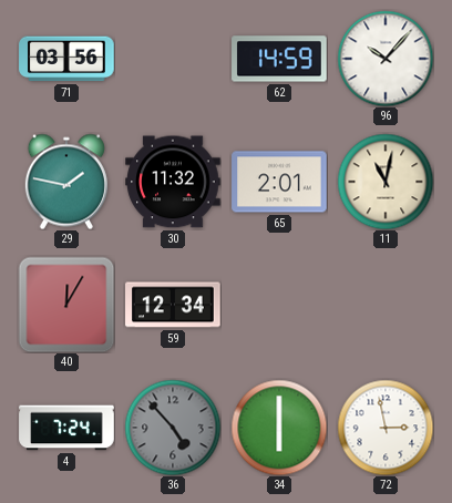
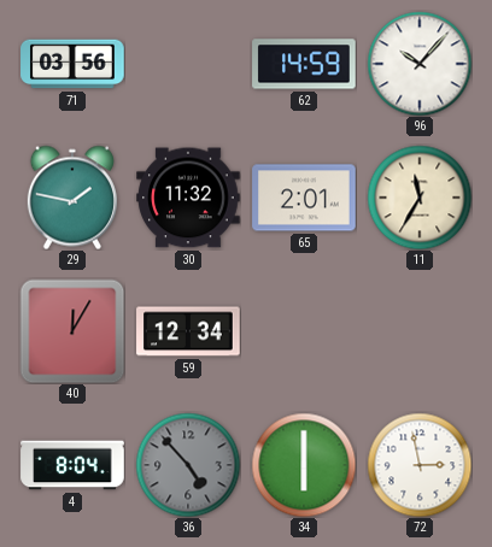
11: 11:02 -> 11:35 (420, 198)
4: 7:24 -> 8:04 (72, 465)
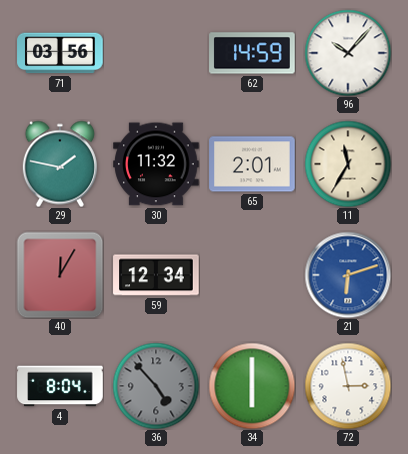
21: none -> 6:12 (348, 275)
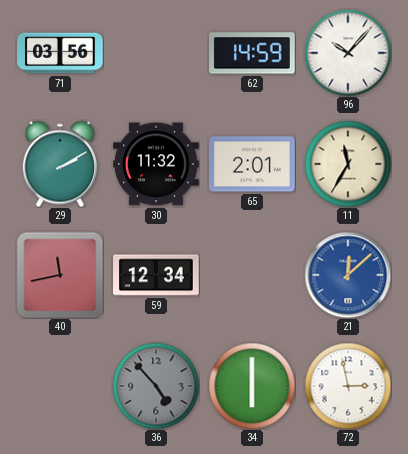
29: 1:47 -> 2:10 (60, 164)
40: 12:05 -> 11:43 (60, 275)
21: 6:12 -> 12:08 (348, 275)
4: 8:04 -> none (60, 386)
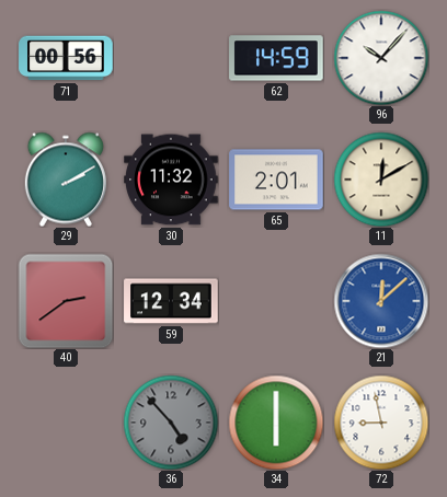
71: 03:56 -> 00:56 (66, 58)
11: 11:35 -> 12:10 (381, 180)
40: 11:43 -> 2:39 (66, 301)
72: 2:58 -> 8:58 (381, 423)
